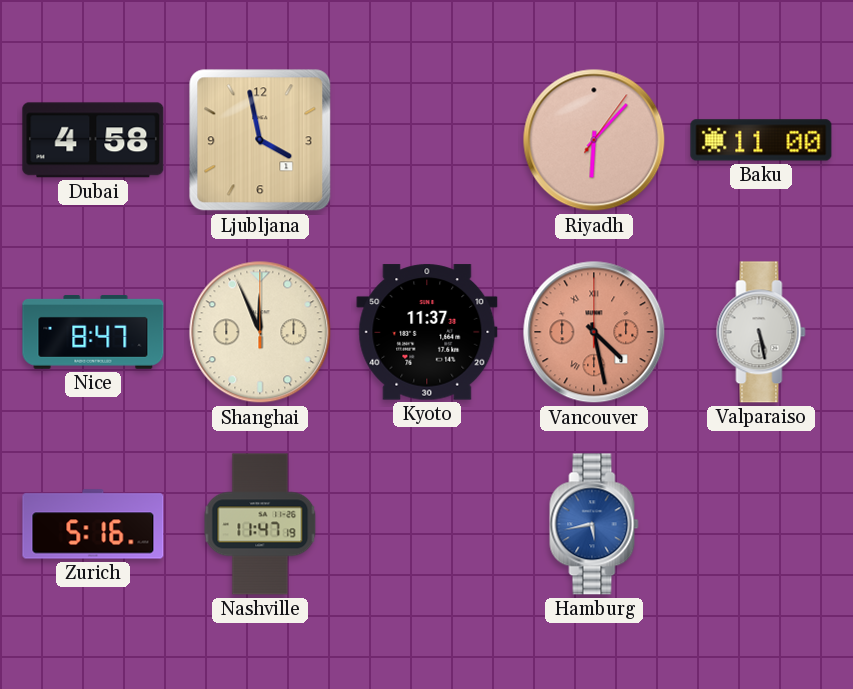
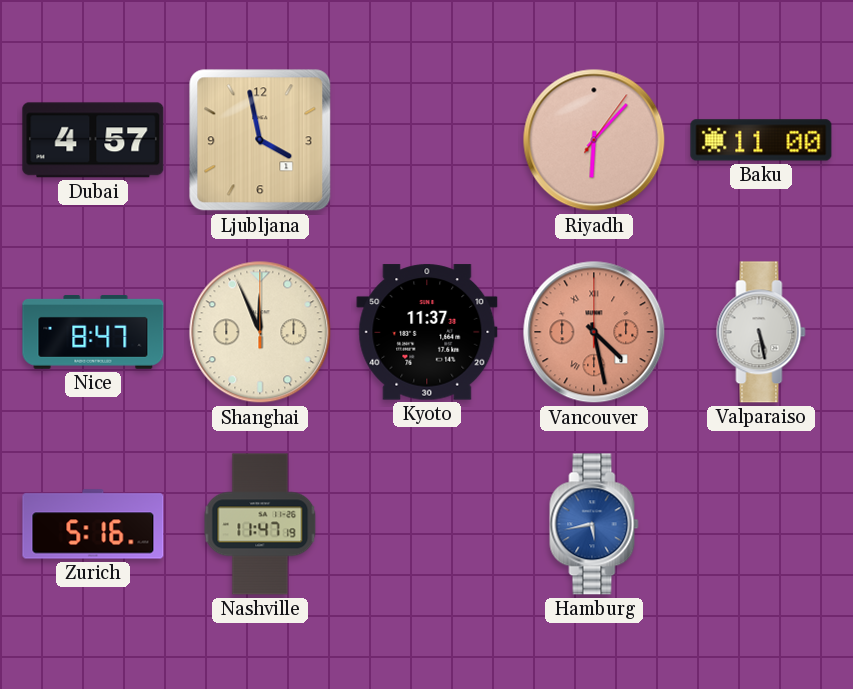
Dubai: 4:58 -> 4:57 (93, 140)
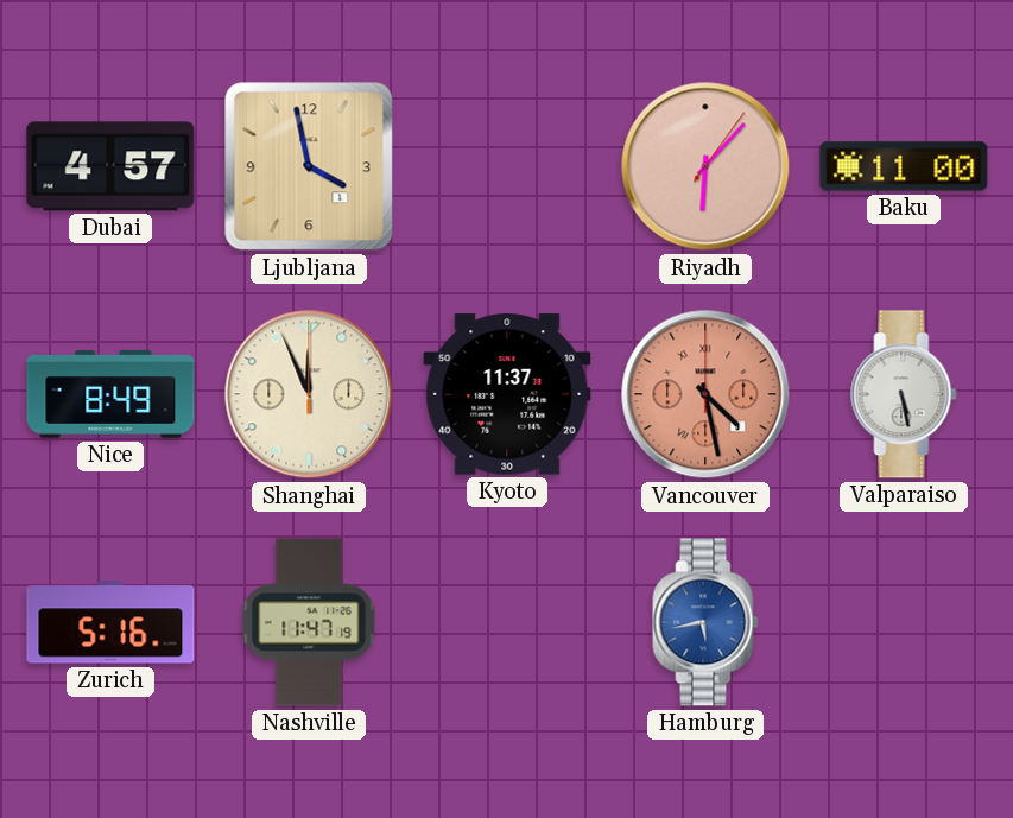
Nice: 8:47 -> 8:49 (110, 395)
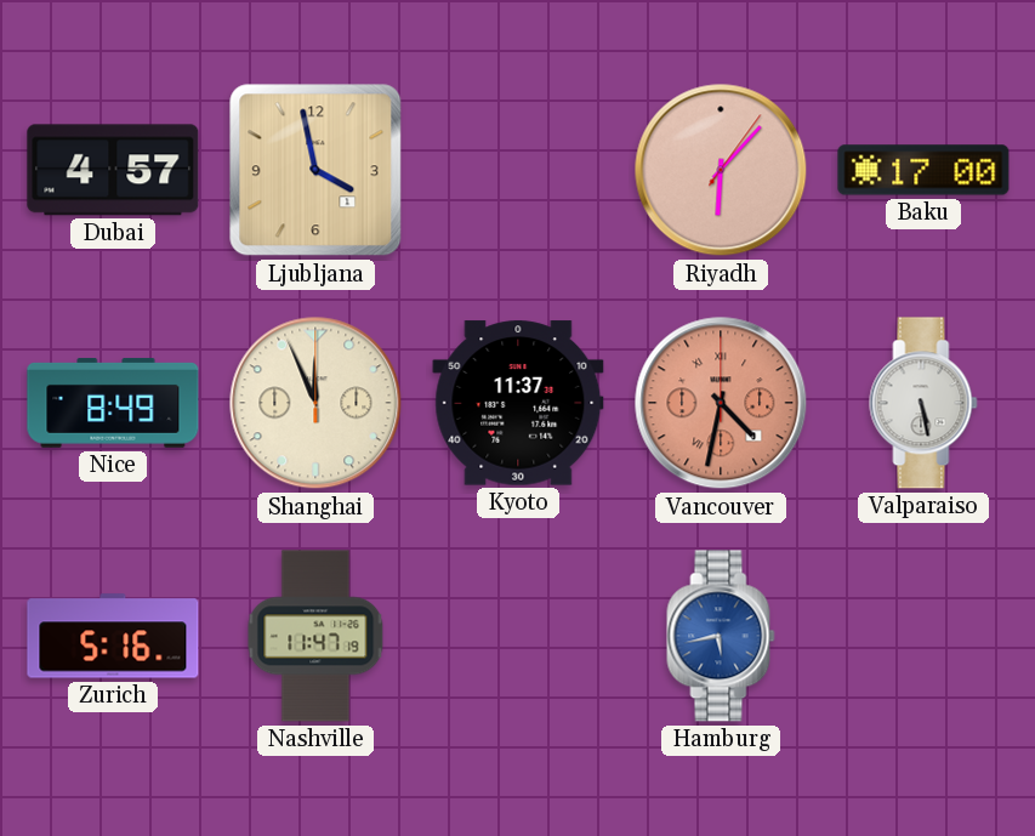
Baku: 11:00 -> 17:00 (923, 170)
Vancouver: 4:28 -> 4:32 (721, 403)
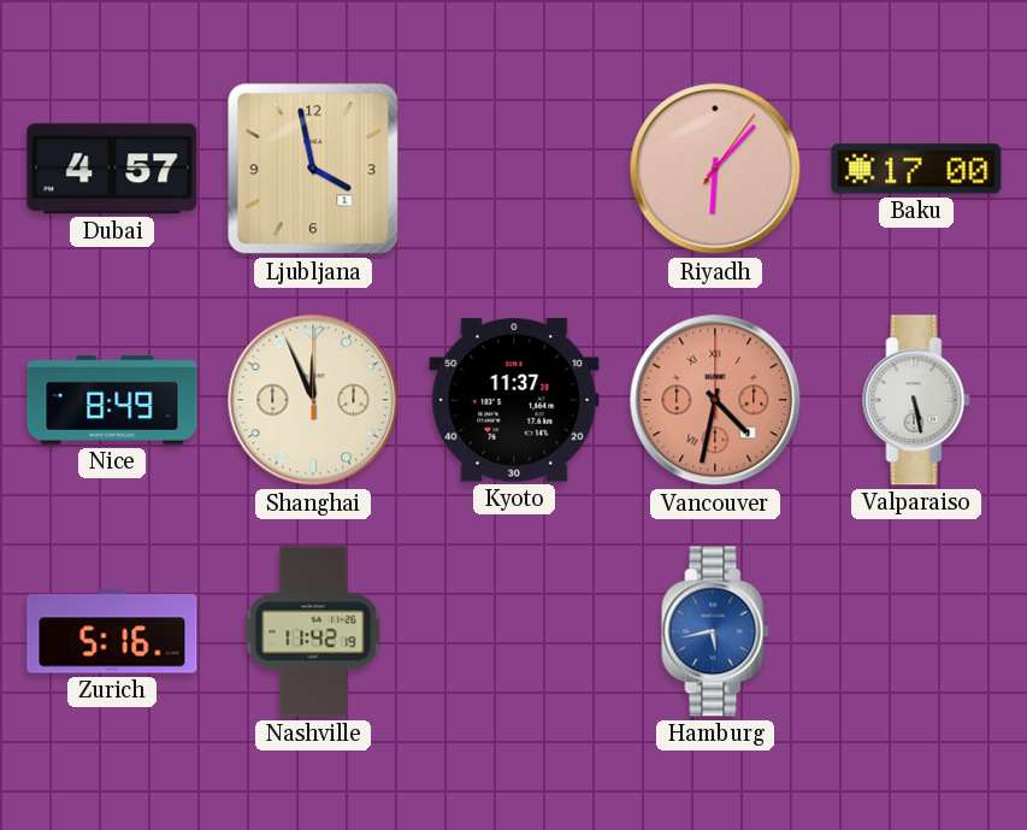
Nashville: 11:47 -> 11:42 (313, 631)
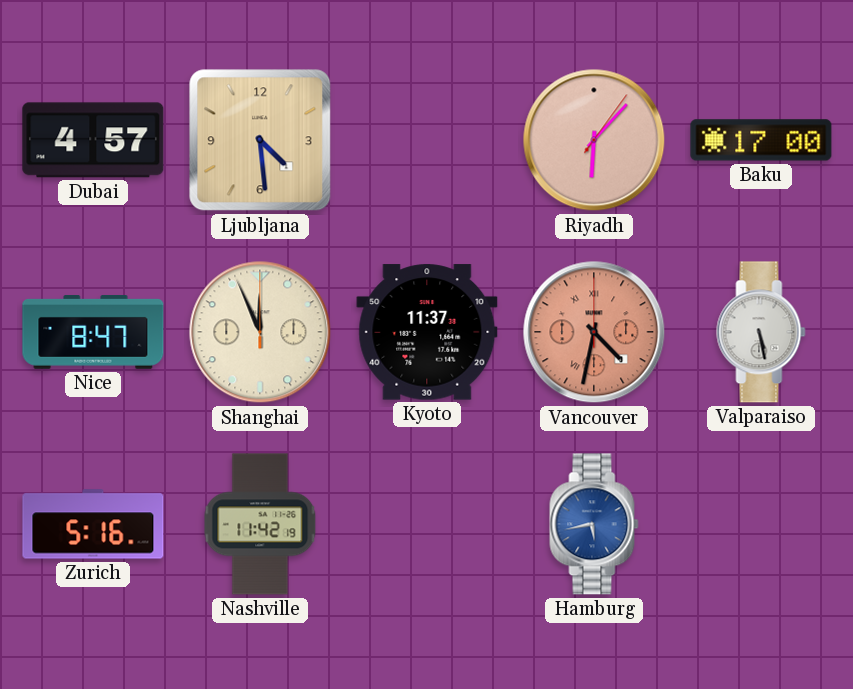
Ljubljana: 3:58 -> 4:29 (260, 140)
Nice: 8:49 -> 8:47 (93, 333)
